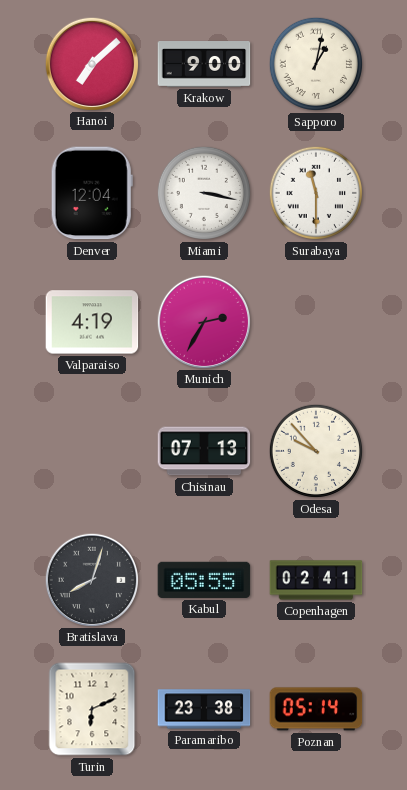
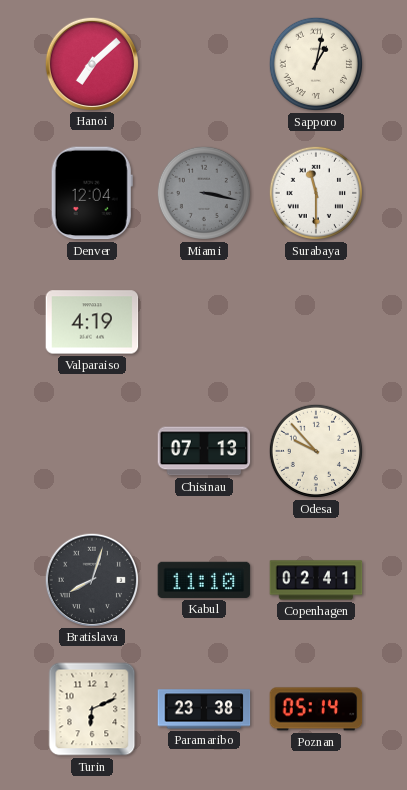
Krakow: 9:00 -> none (204, 64)
Miami dial: white -> grey (204, 193)
Munich: 2:35 -> none (203, 321)
Kabul: 05:55 -> 11:10 (204, 580)
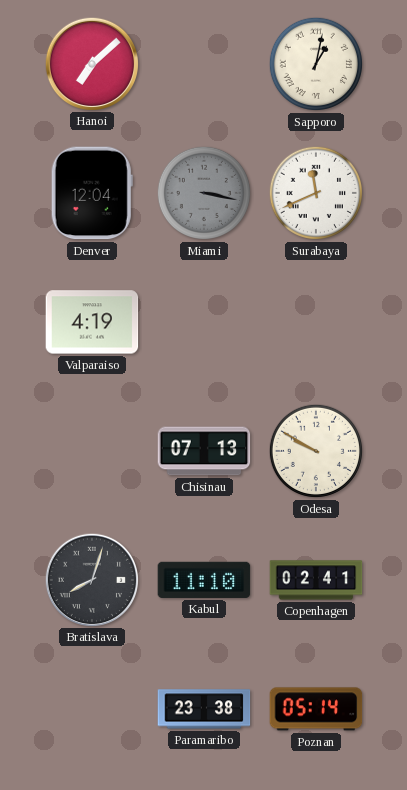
Surabaya: 11:30 -> 11:41 (316, 193)
Odesa: 9:53 -> 9:50 (316, 451)
Turin: 6:11 -> none (92, 709)
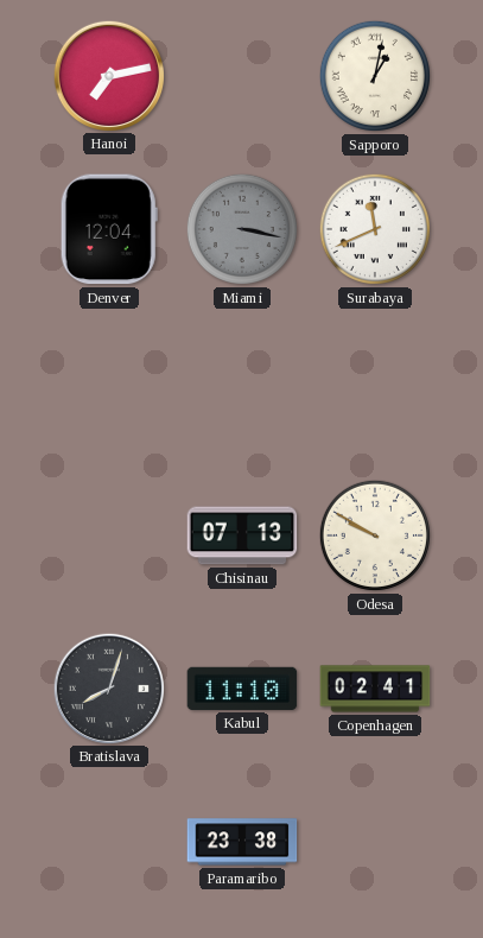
Hanoi: 7:08 -> 7:13 (108, 75)
Valparaiso: 4:19 -> none (92, 322)
Poznan: 05:14 -> none (316, 709)
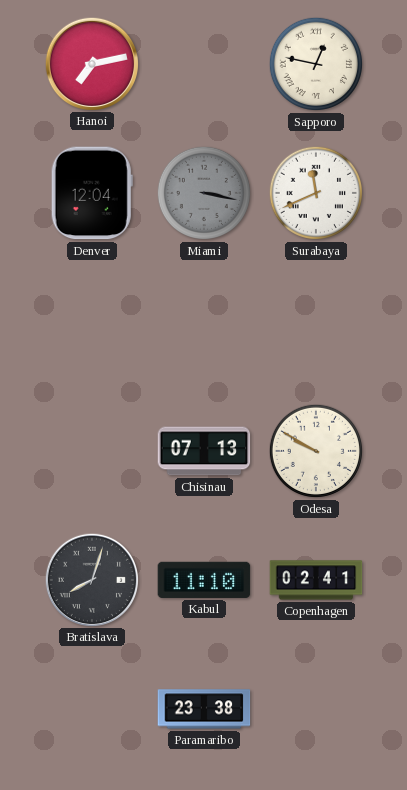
Sapporo: 1:02 -> 12:47 (316, 64)
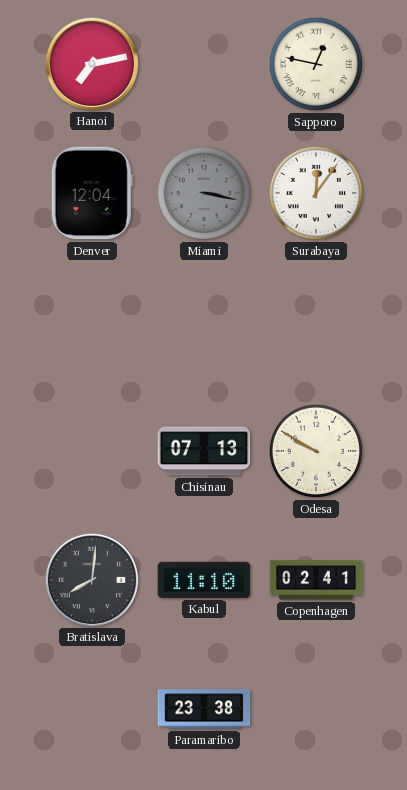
Surabaya: 11:41 -> 12:06 (316, 193)
Bratislava: 8:03 -> 8:01 (91, 579)
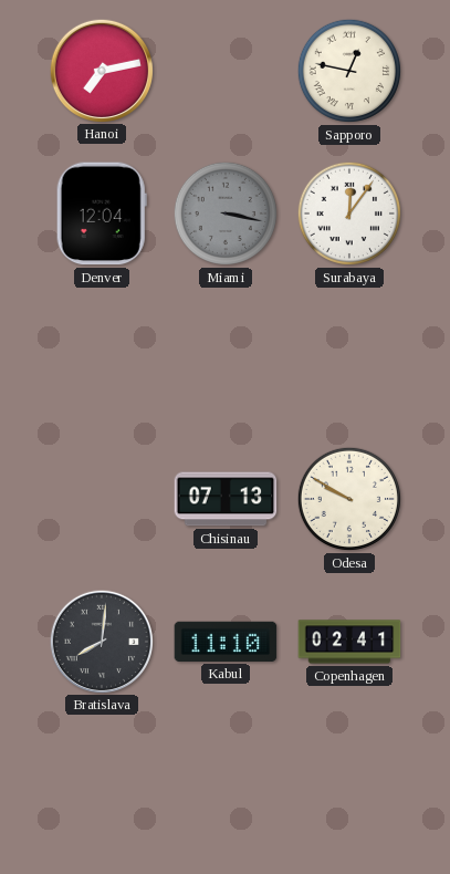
Paramaribo: 23:38 -> none (204, 709)
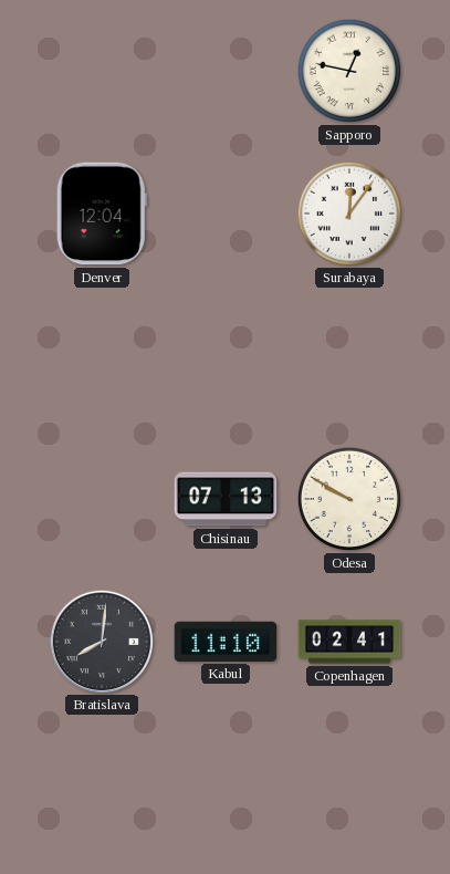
Hanoi: 7:13 -> none (101, 70)
Miami: 3:17 -> none (226, 214)
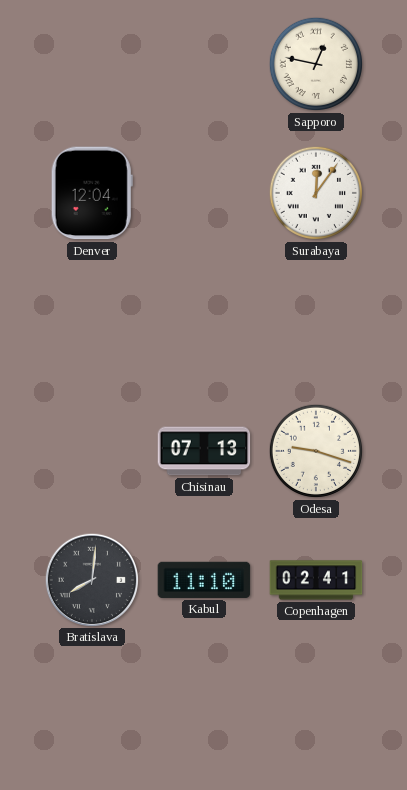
Odesa: 9:50 -> 9:18 (316, 451)
